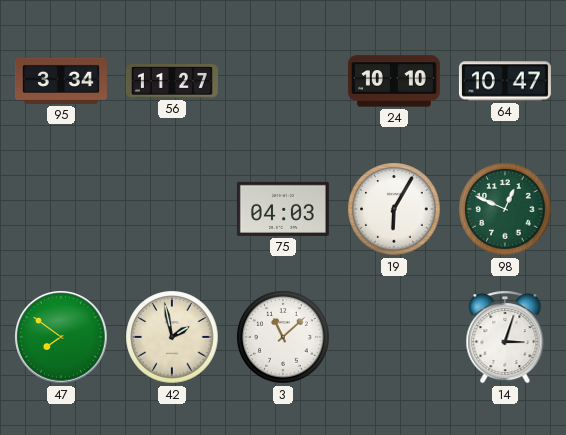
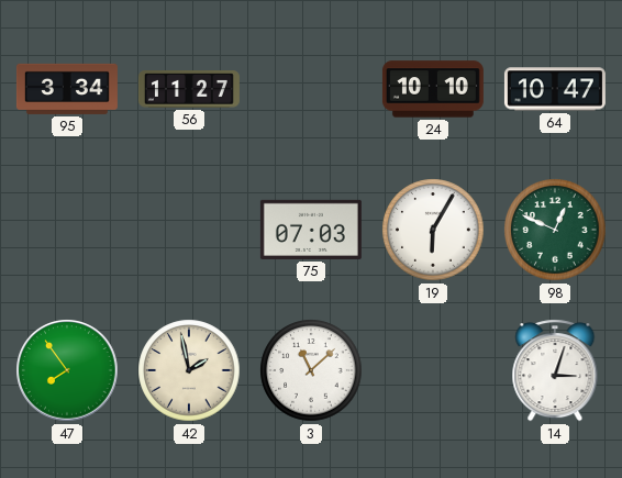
75: 04:03 -> 07:03 (311, 230)
47: 7:51 -> 7:54 (67, 370)
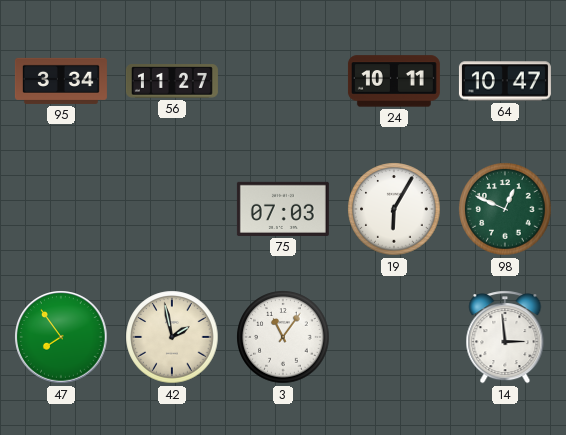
24: 10:10 -> 10:11 (394, 81)
3: 11:08 -> 11:06 (283, 337)
14: 3:03 -> 2:59 (505, 337)
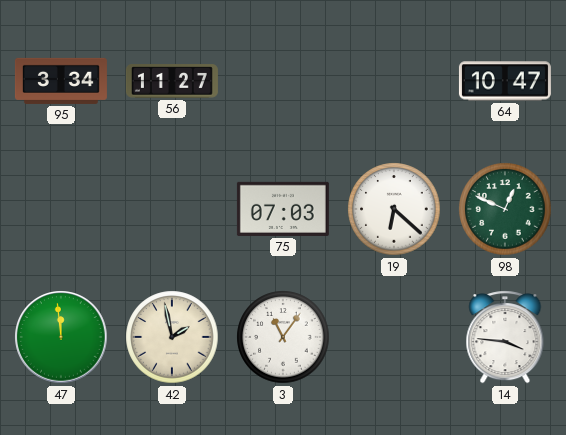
24: 10:11 -> none (394, 81)
19: 6:05 -> 6:22 (394, 209)
47: 7:54 -> 11:59 (61, 337)
14: 2:59 -> 3:46 (505, 337)
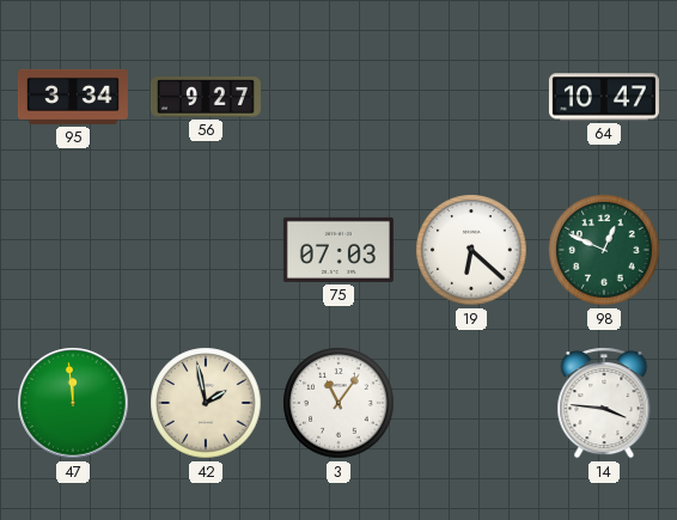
56: 11:27 -> 9:27 (206, 97)
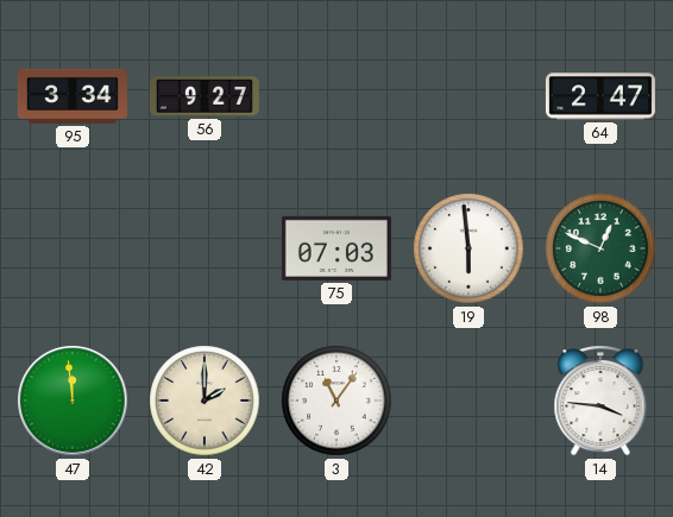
64: 10:47 -> 2:47 (600, 96)
19: 6:22 -> 5:59 (468, 248)
42: 1:58 -> 2:00 (205, 401)
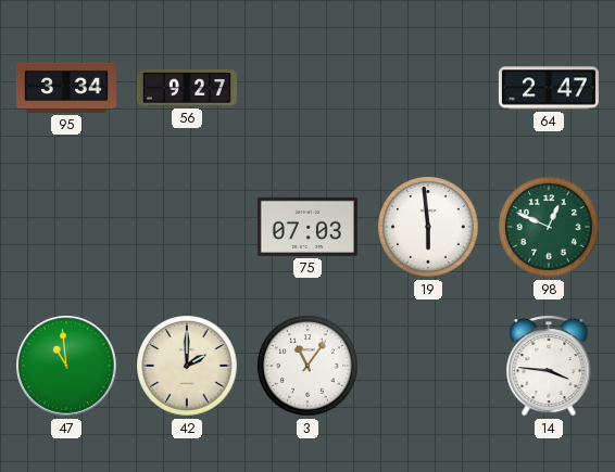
47: 11:59 -> 10:59 (66, 366)
